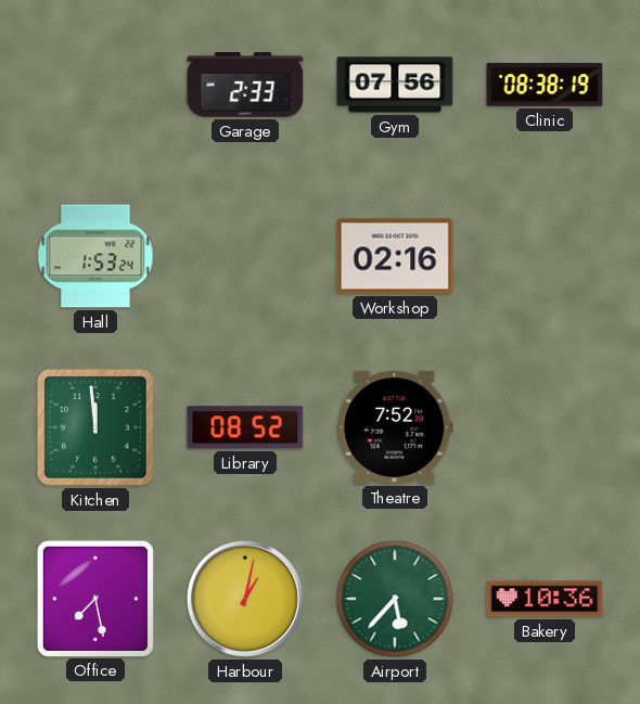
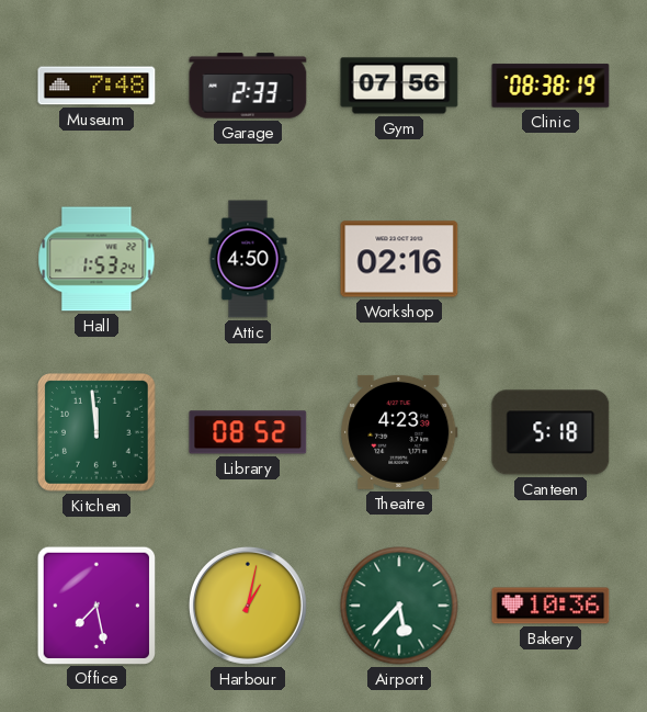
Museum: none -> 7:48 (97, 86)
Attic: none -> 4:50 (248, 259)
Theatre: 7:52 -> 4:23 (399, 432)
Canteen: none -> 5:18 (550, 432)
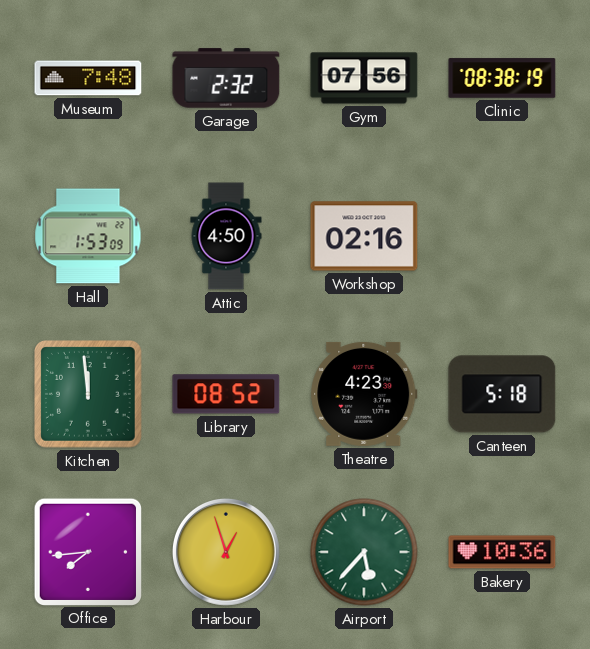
Garage: 2:33 -> 2:32 (226, 78)
Hall: 1:53:24 -> 1:53:09 (88, 236)
Office: 7:28 -> 7:44 (87, 551)
Harbour: 1:02 -> 12:57 (226, 552)
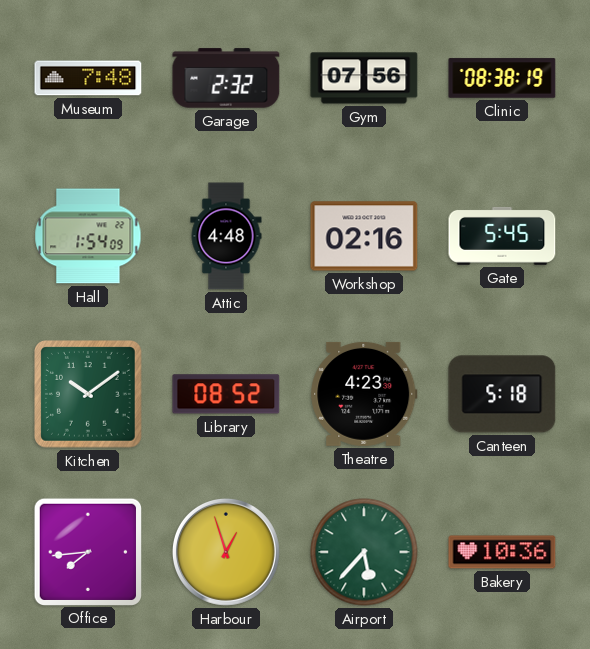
Hall: 1:53 -> 1:54 (88, 236)
Attic: 4:50 -> 4:48 (226, 236)
Gate: none -> 5:45 (502, 236)
Kitchen: 11:59 -> 10:09 (89, 395)
